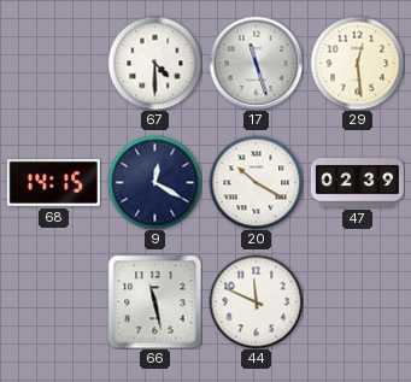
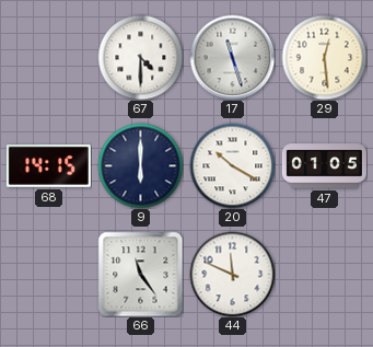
9: 12:20 -> 6:00 (140, 165)
47: 02:39 -> 01:05 (324, 166)
66: 11:28 -> 11:24 (140, 274)
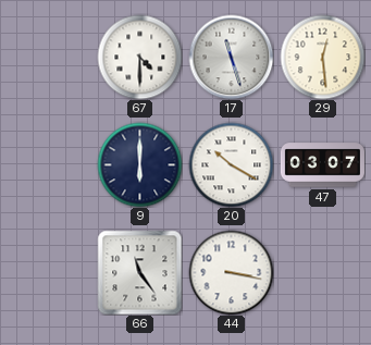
68: 14:15 -> none (48, 166)
47: 01:05 -> 03:07 (322, 165)
44: 11:49 -> 3:17 (231, 272)
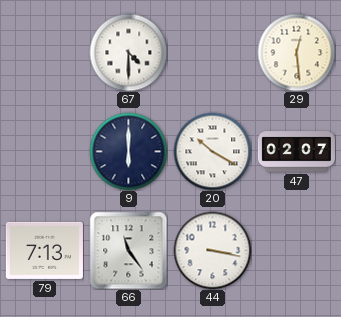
17: 11:27 -> none (231, 57)
47: 03:07 -> 02:07 (296, 152)
79: none -> 7:13 (44, 250)
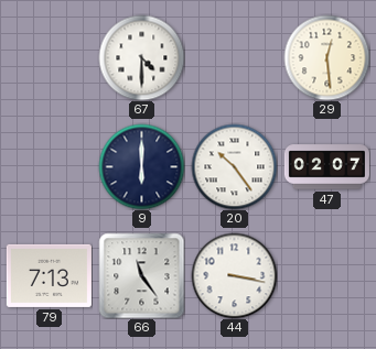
20: 10:20 -> 10:24 (234, 166)
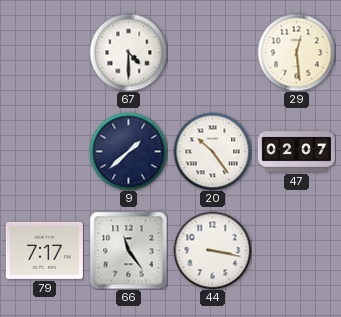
9: 6:00 -> 1:38 (128, 151)
79: 7:13 -> 7:17 (44, 250)
